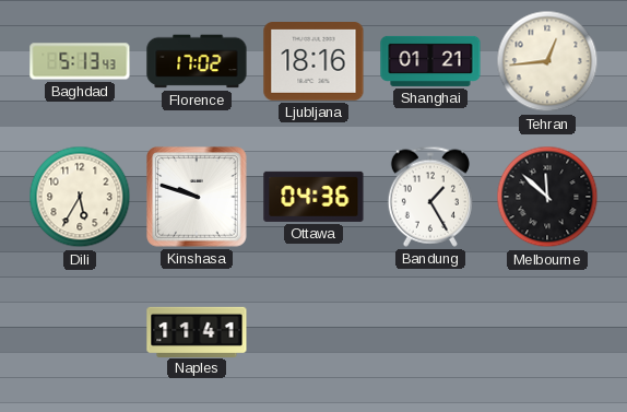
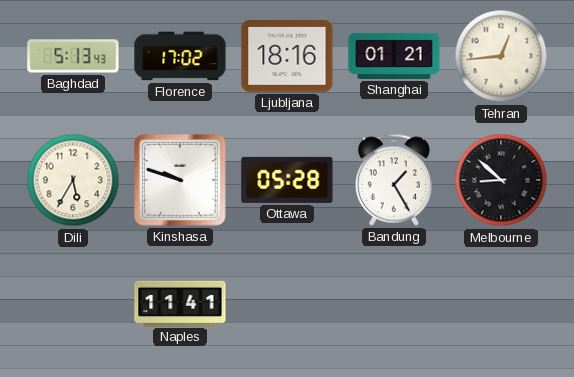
Ottawa: 04:36 -> 05:28 (287, 180)
Melbourne: 11:52 -> 8:52 (501, 180)
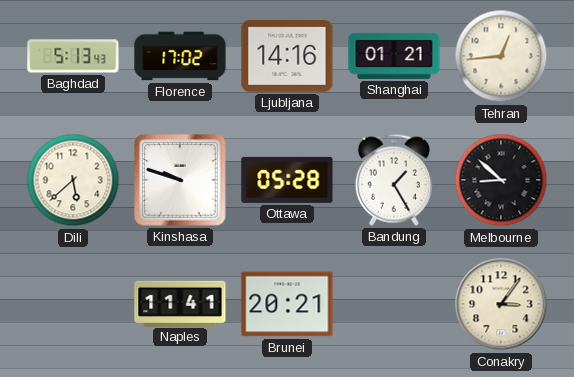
Ljubljana: 18:16 -> 14:16 (287, 57)
Dili: 5:35 -> 5:38 (73, 180)
Brunei: none -> 20:21 (287, 304)
Conakry: none -> 3:06 (501, 304)
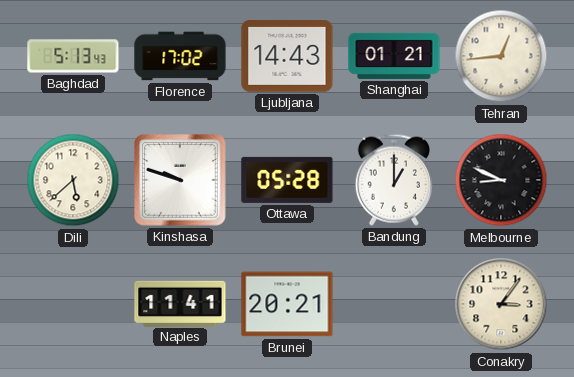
Ljubljana: 14:16 -> 14:43 (287, 57)
Bandung: 1:25 -> 1:00 (394, 180)
Melbourne: 8:52 -> 8:49 (501, 180)
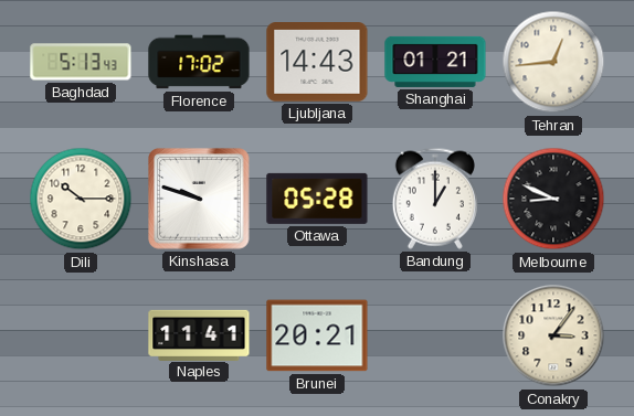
Dili: 5:38 -> 10:15 (81, 199)
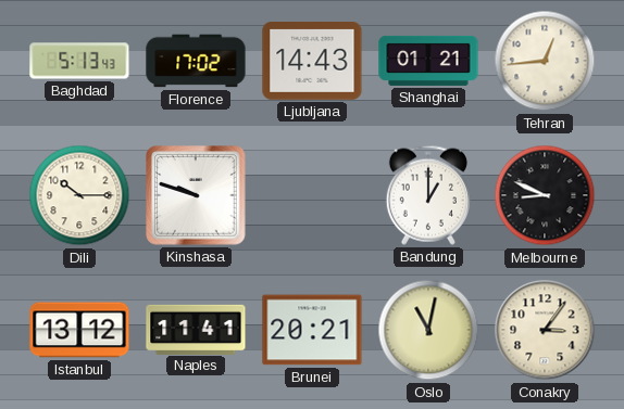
Ottawa: 05:28 -> none (317, 199)
Istanbul: none -> 13:12 (79, 330)
Oslo: none -> 11:02 (428, 330)
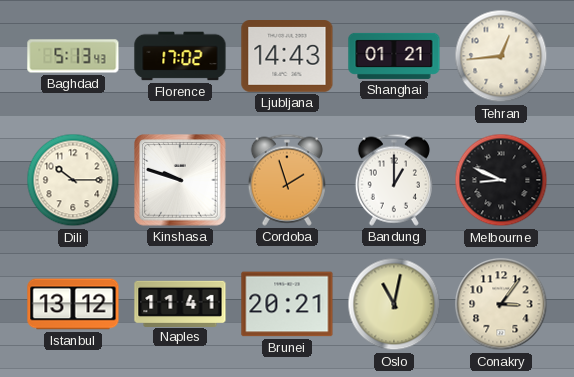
Cordoba: none -> 1:57 (287, 180)
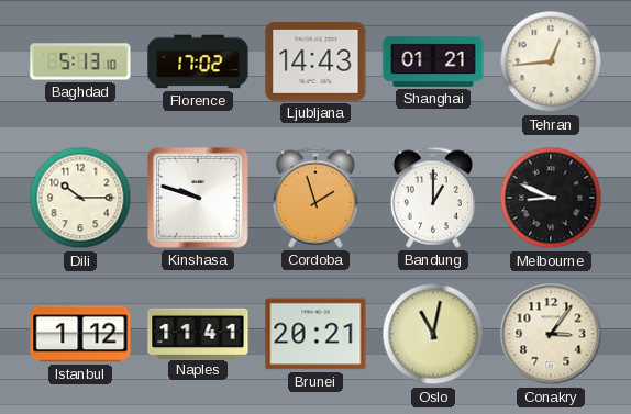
Baghdad: 5:13:43 -> 5:13:10 (80, 61)
Istanbul: 13:12 -> 1:12 (80, 334)
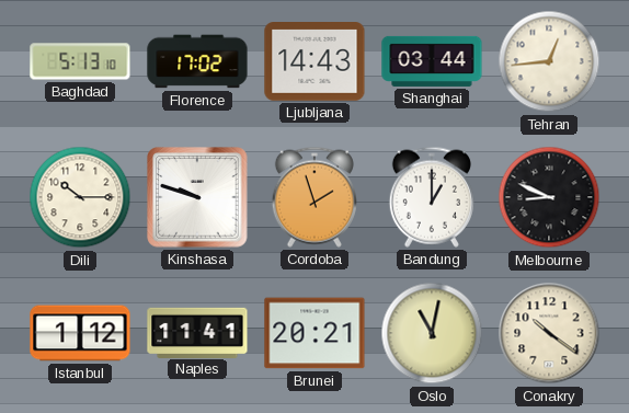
Shanghai: 01:21 -> 03:44 (432, 61)
Conakry: 3:06 -> 10:21 (549, 333)
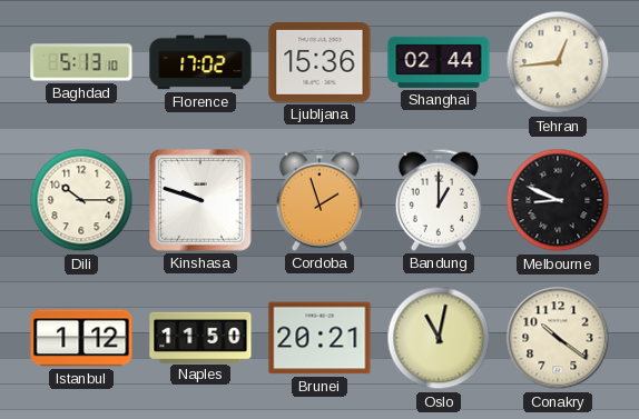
Ljubljana: 14:43 -> 15:36 (319, 63)
Shanghai: 03:44 -> 02:44 (439, 62)
Naples: 11:41 -> 11:50 (200, 337)
